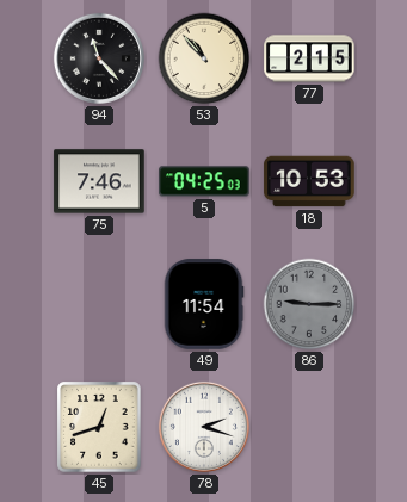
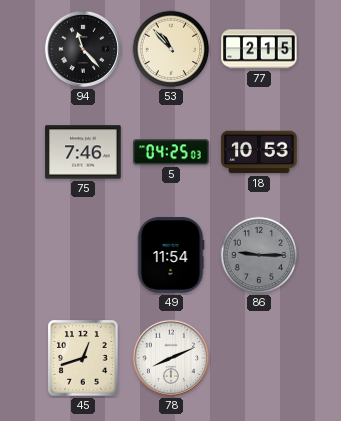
78: 2:18 -> 8:11 (171, 358)
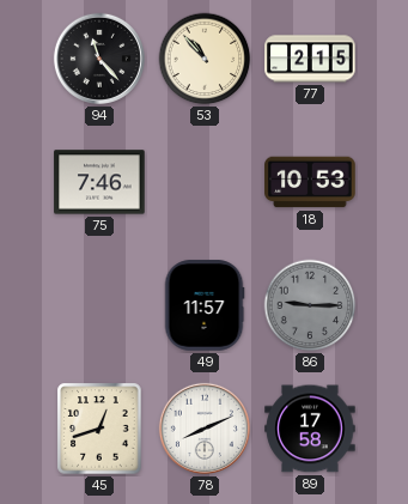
5: 04:25 -> none (171, 152)
49: 11:54 -> 11:57 (205, 305)
89: none -> 17:58 (310, 429)
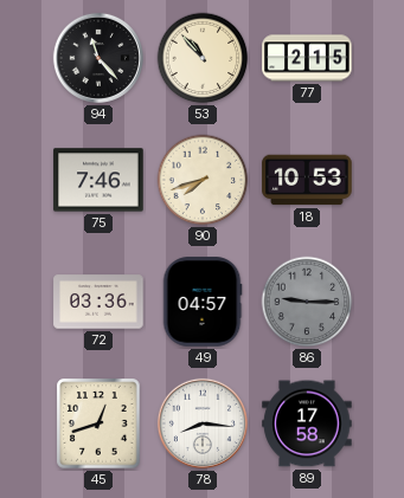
90: none -> 7:42 (203, 180)
72: none -> 03:36 (98, 302)
49: 11:57 -> 04:57 (203, 302)
78: 8:11 -> 8:16 (203, 423)
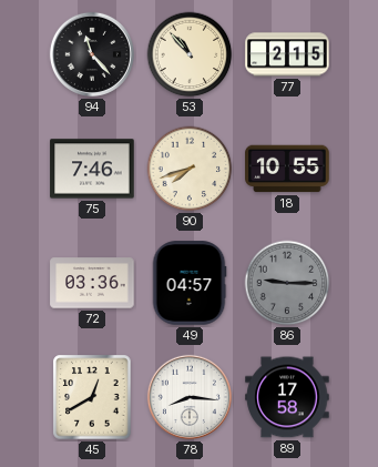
18: 10:53 -> 10:55 (287, 169)
45: 12:42 -> 12:40 (92, 397)
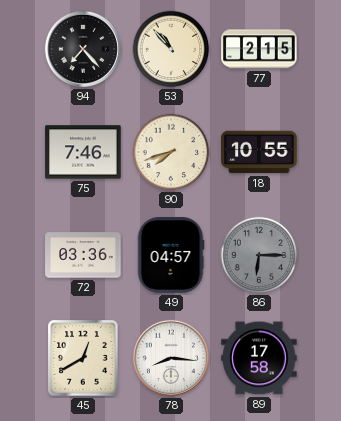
94: 11:23 -> 7:23 (83, 49)
86: 9:15 -> 6:15 (259, 255)
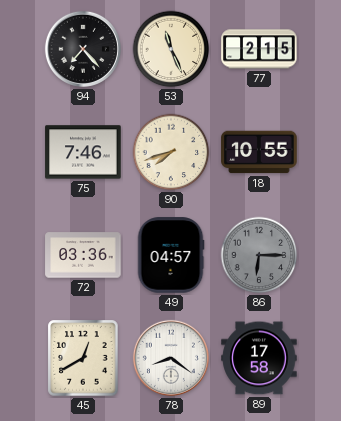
53: 10:53 -> 11:26 (171, 49)
78: 8:16 -> 8:21 (171, 358)
